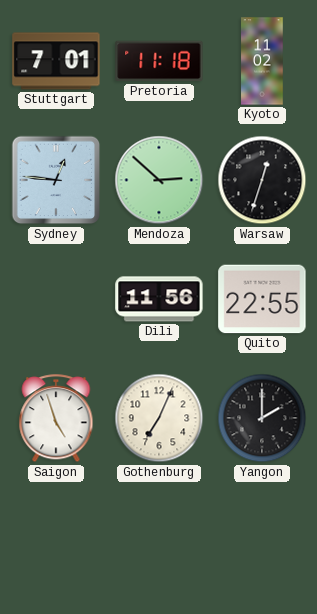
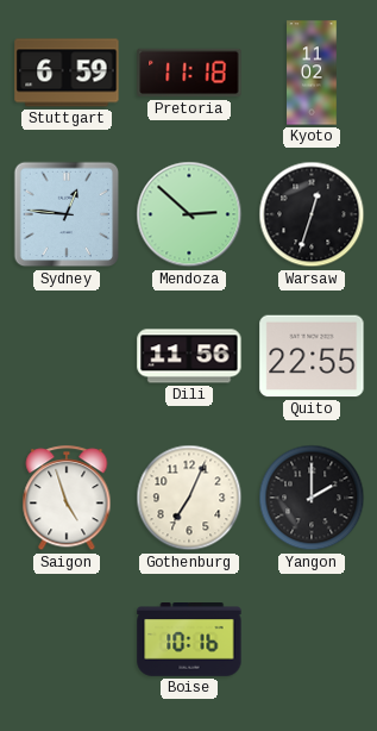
Stuttgart: 7:01 -> 6:59 (67, 73)
Boise: none -> 10:16 (189, 641)
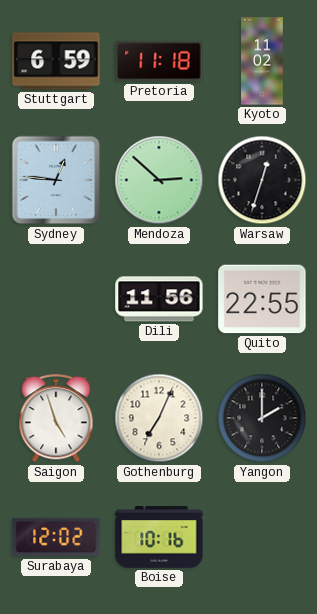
Surabaya: none -> 12:02 (56, 537)
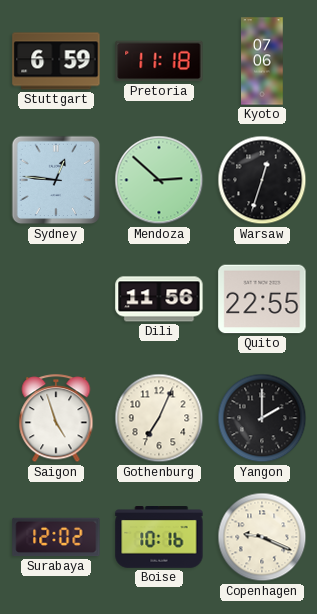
Kyoto: 11:02 -> 07:06 (262, 61)
Copenhagen: none -> 9:19 (262, 537)
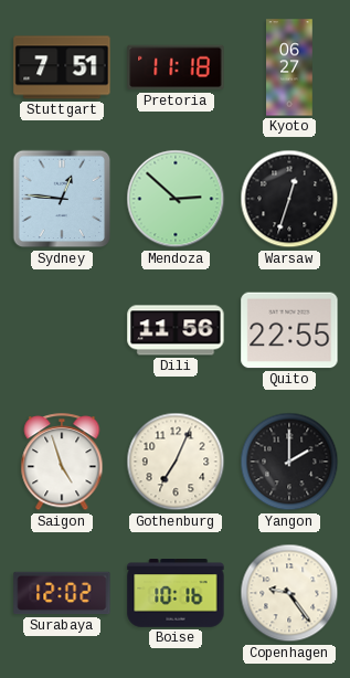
Stuttgart: 6:59 -> 7:51 (62, 67)
Kyoto: 07:06 -> 06:27 (289, 67)
Copenhagen: 9:19 -> 9:24 (289, 593)
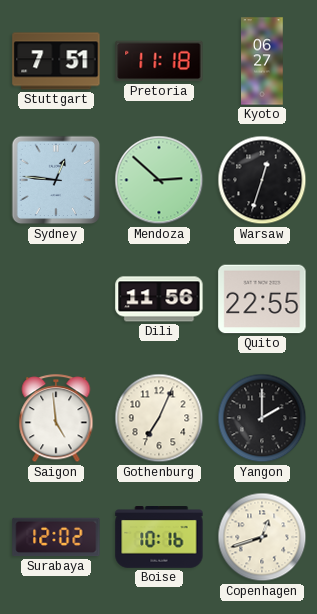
Saigon: 4:57 -> 4:59 (56, 419)
Copenhagen: 9:24 -> 12:42 (262, 537)
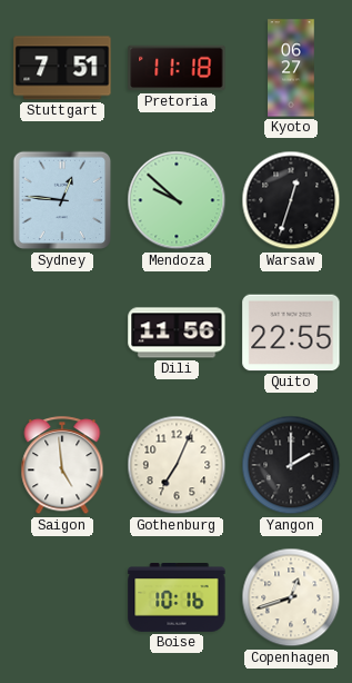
Mendoza: 2:52 -> 9:52 (177, 200)
Surabaya: 12:02 -> none (56, 537)
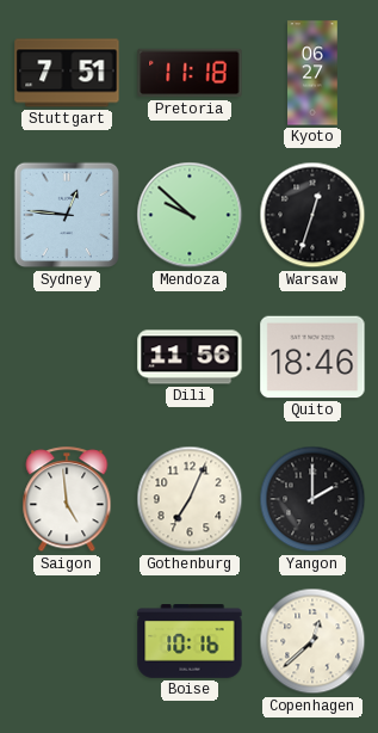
Quito: 22:55 -> 18:46 (312, 357)
Copenhagen: 12:42 -> 12:38 (312, 641)
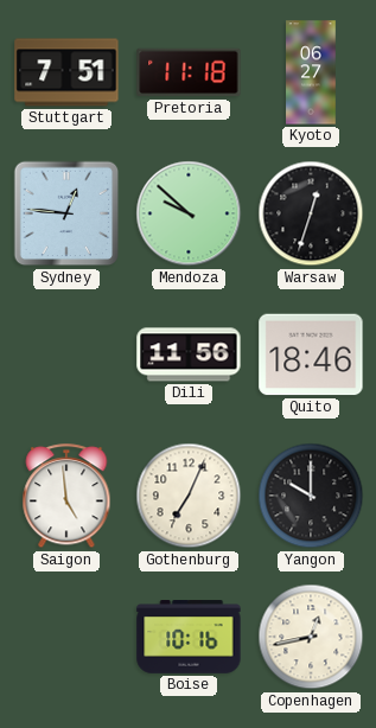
Yangon: 2:00 -> 10:00 (311, 496)
Copenhagen: 12:38 -> 12:43 (311, 637)
